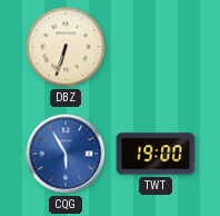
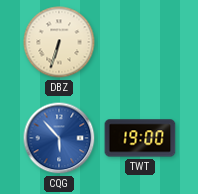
CQG: 5:55 -> 5:53 (59, 138)
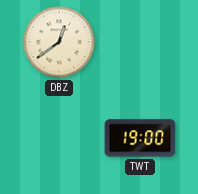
DBZ: 6:33 -> 12:39 (59, 42)
CQG: 5:53 -> none (59, 138)
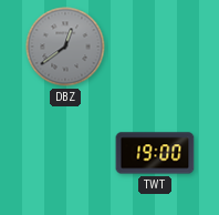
DBZ dial: cream -> grey (65, 47)
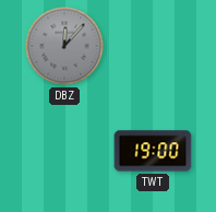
DBZ: 12:39 -> 12:07 (64, 46)
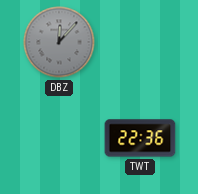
TWT: 19:00 -> 22:36 (140, 138)
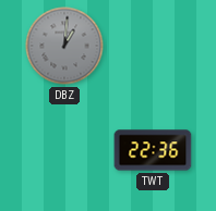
DBZ: 12:07 -> 1:01 (64, 46)
